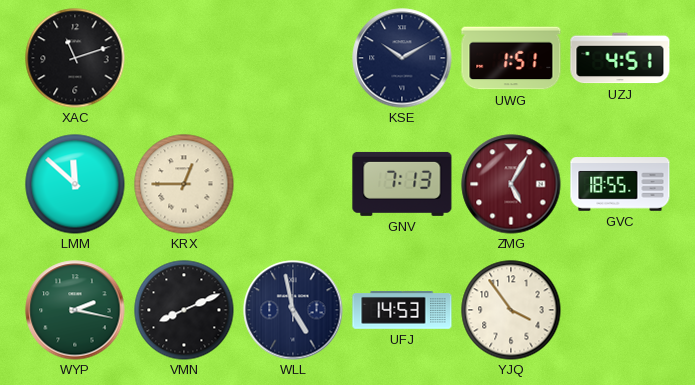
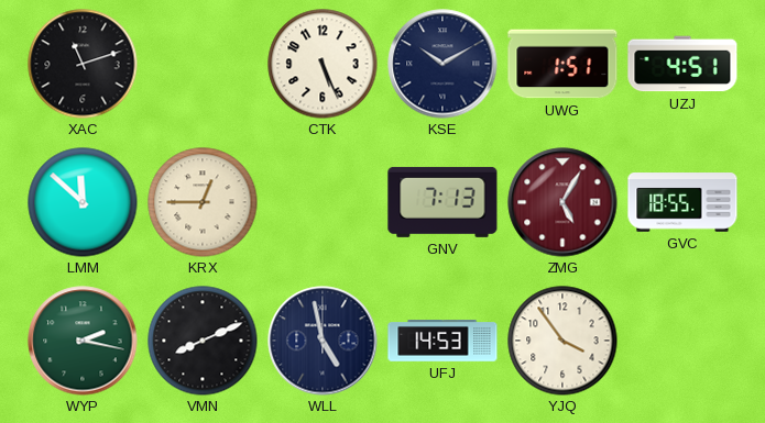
CTK: none -> 5:26 (323, 64)
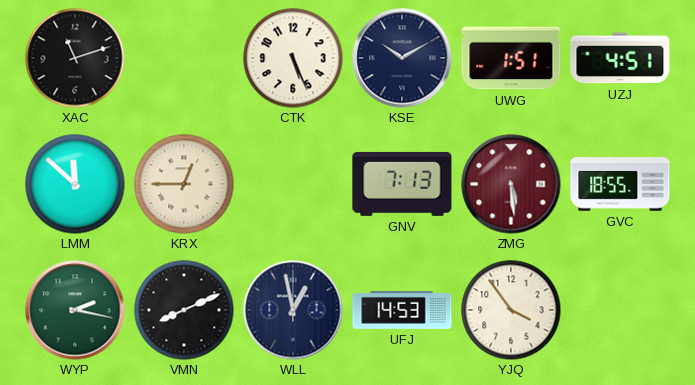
ZMG: 5:05 -> 5:29 (511, 184)
WLL: 4:58 -> 12:58 (293, 310)
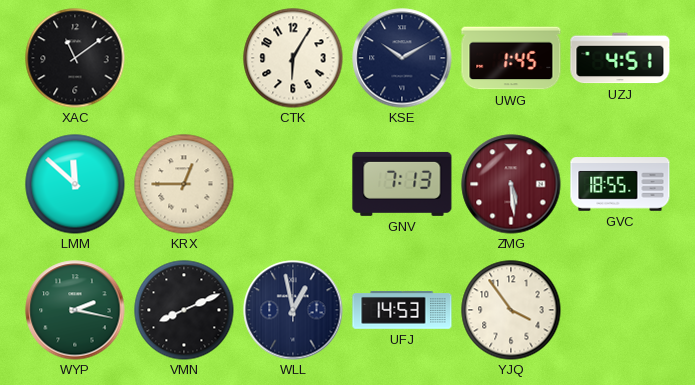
XAC: 11:12 -> 11:09 (75, 58)
CTK: 5:26 -> 6:05 (293, 58)
UWG: 1:51 -> 1:45 (511, 58)
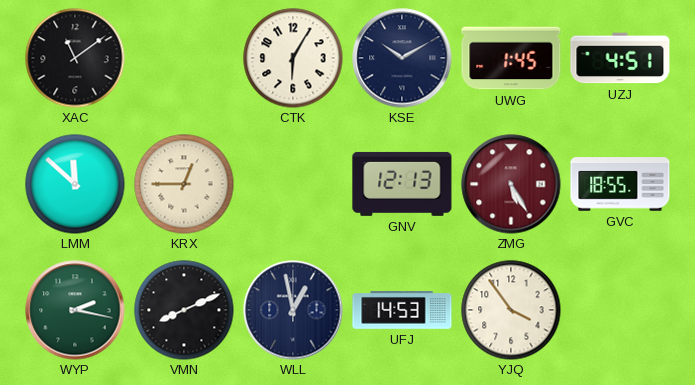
GNV: 7:13 -> 12:13 (402, 184)
ZMG: 5:29 -> 5:25 (511, 184)
